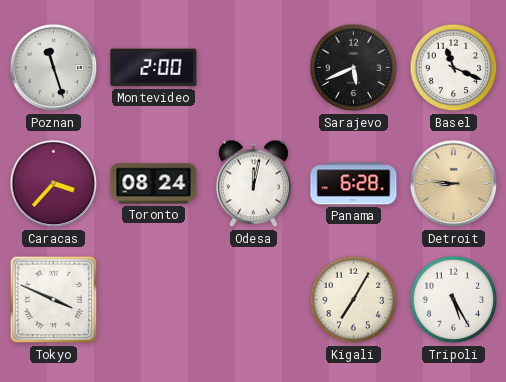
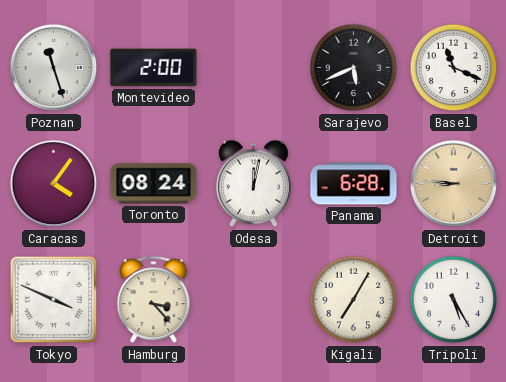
Caracas: 3:37 -> 4:06 (54, 184)
Hamburg: none -> 3:23 (154, 300)
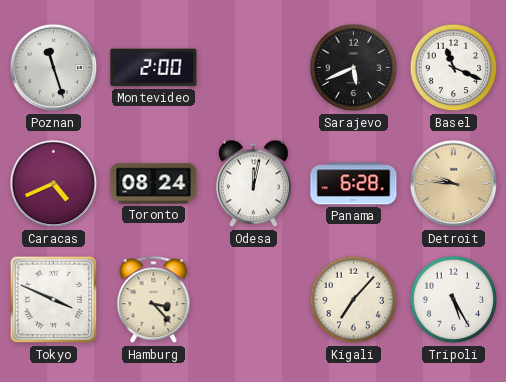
Caracas: 4:06 -> 4:41 (54, 184)
Detroit: 8:46 -> 9:46 (454, 184)
Kigali: 7:05 -> 7:07 (354, 300)
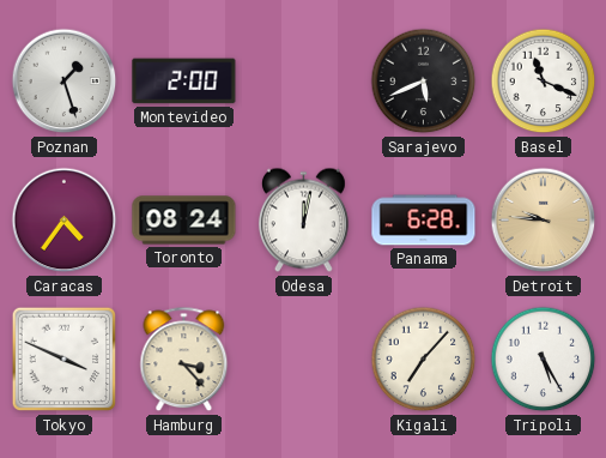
Poznan: 11:27 -> 1:27 (65, 82)
Caracas: 4:41 -> 4:36 (65, 221)
